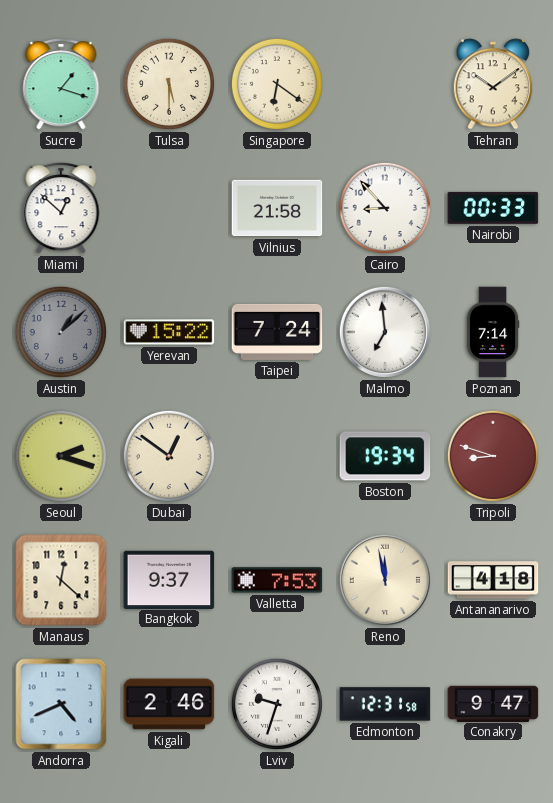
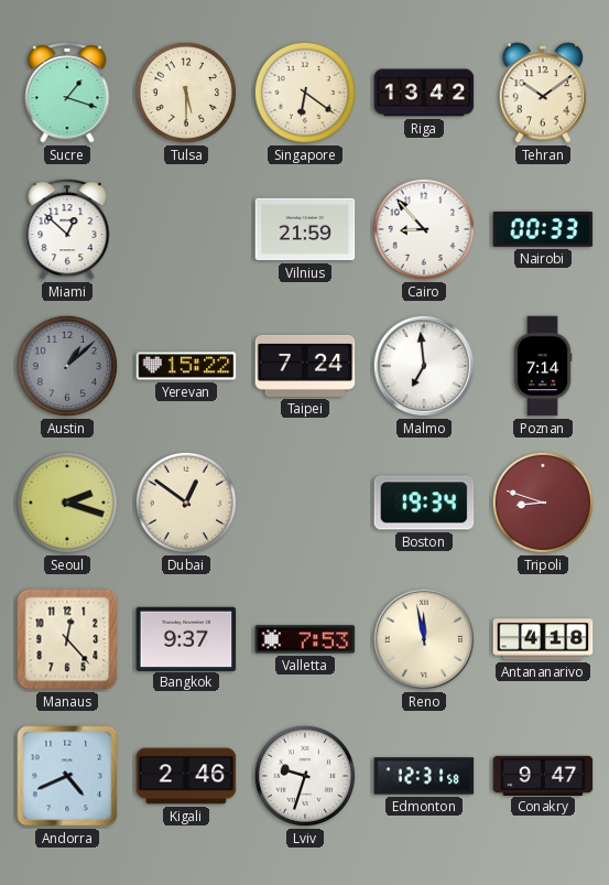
Riga: none -> 13:42 (424, 93)
Vilnius: 21:58 -> 21:59 (305, 229)
Manaus: 12:22 -> 12:23 (67, 639)
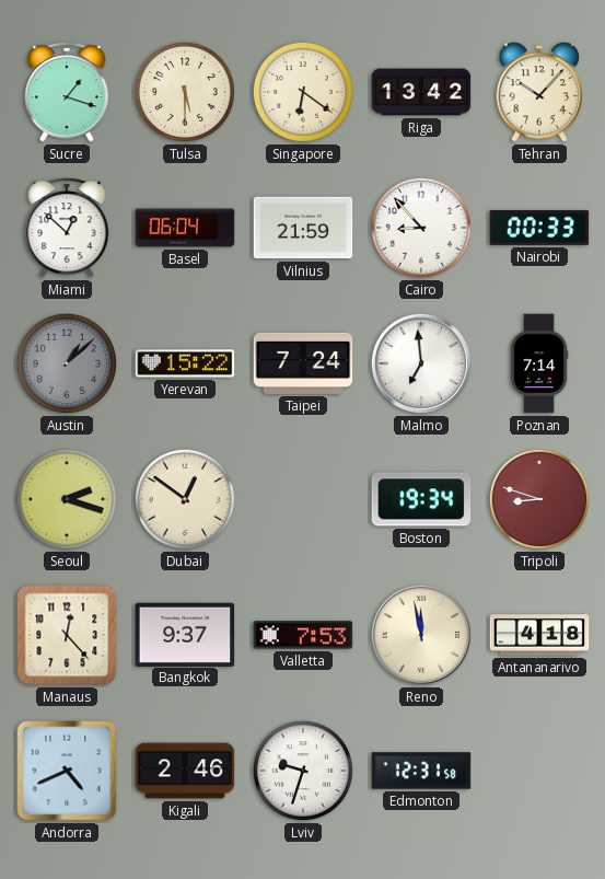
Tehran: 10:09 -> 10:07 (539, 92)
Basel: none -> 06:04 (185, 228)
Conakry: 9:47 -> none (543, 775)
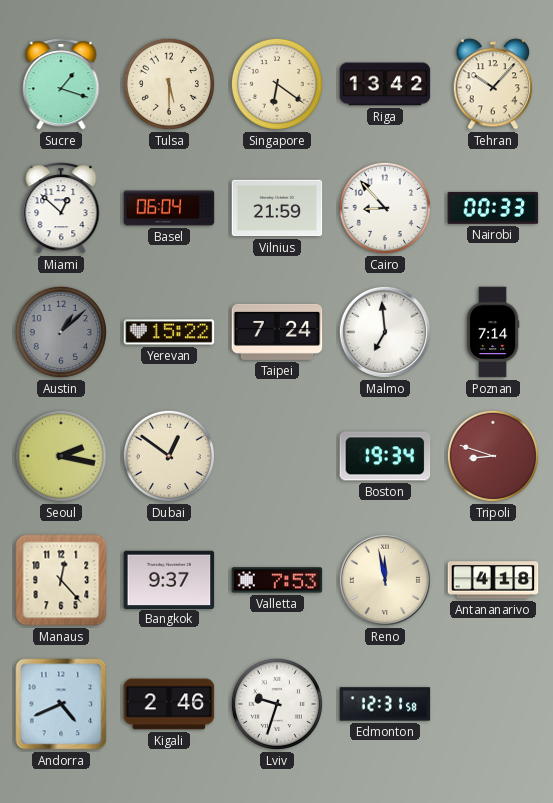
Seoul: 2:18 -> 2:17 (61, 456)
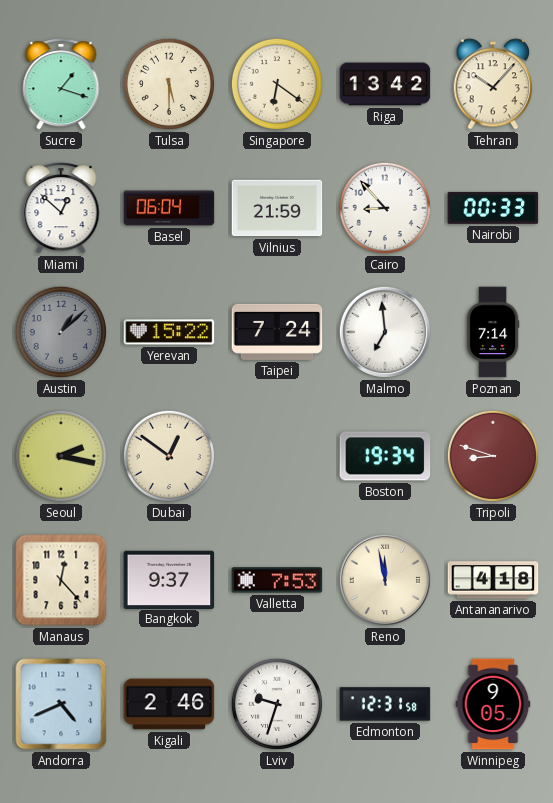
Winnipeg: none -> 9:05 (493, 704)
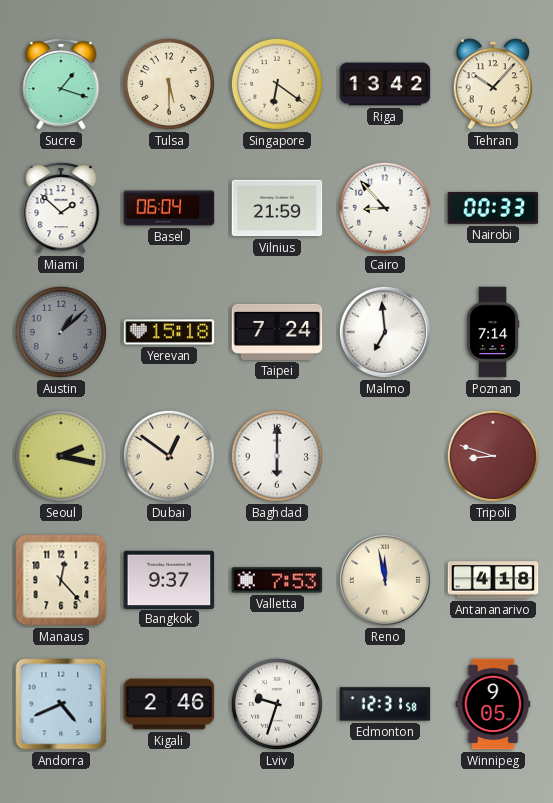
Miami: 12:52 -> 1:52 (61, 208)
Yerevan: 15:22 -> 15:18 (169, 332)
Baghdad: none -> 6:00 (277, 456)
Boston: 19:34 -> none (385, 456)
